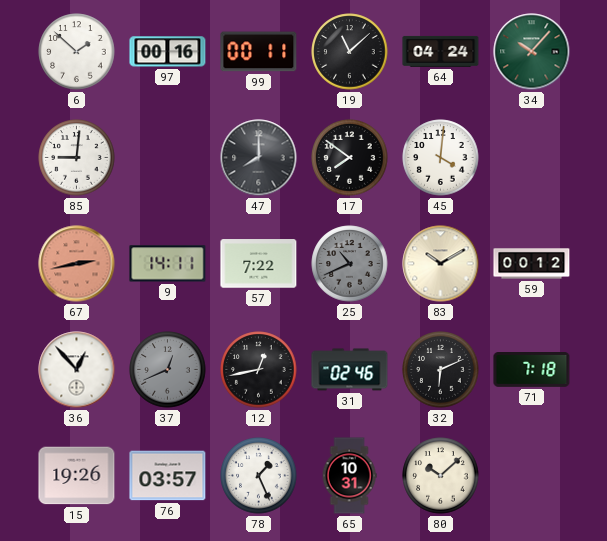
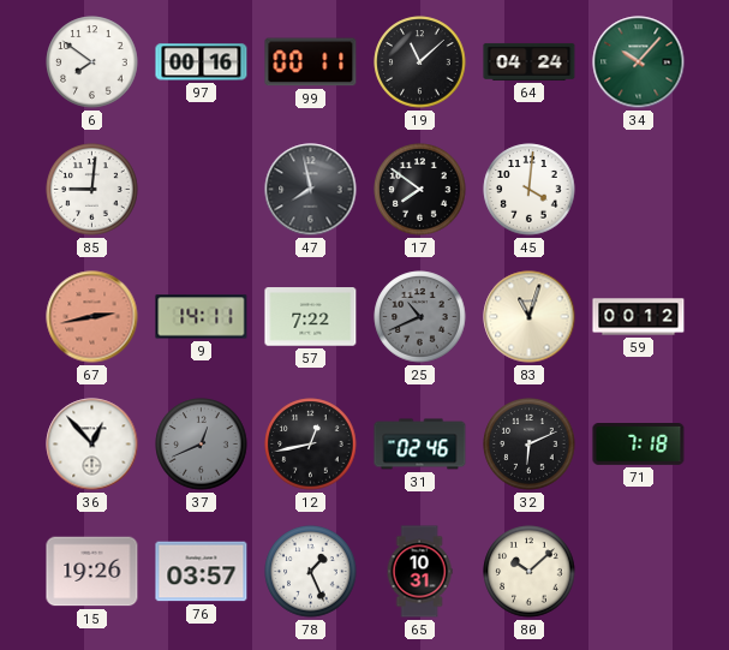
6: 1:52 -> 7:51 (92, 62)
47: 8:00 -> 7:58 (311, 190)
83: 10:10 -> 11:03 (530, 317)
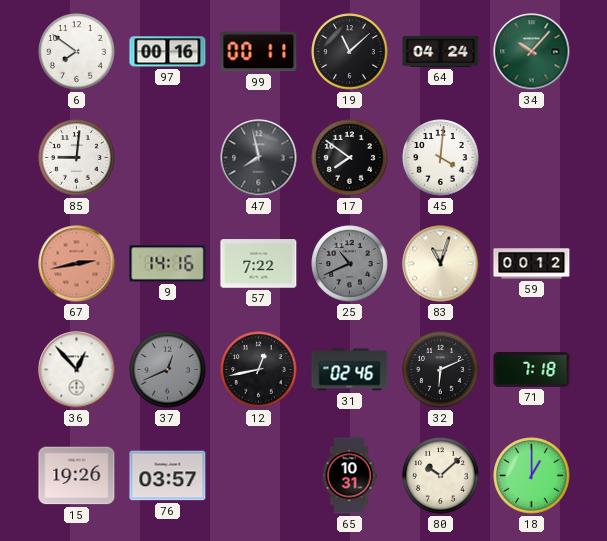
9: 14:11 -> 14:16 (168, 264)
78: 1:26 -> none (311, 572)
18: none -> 1:00 (532, 476)
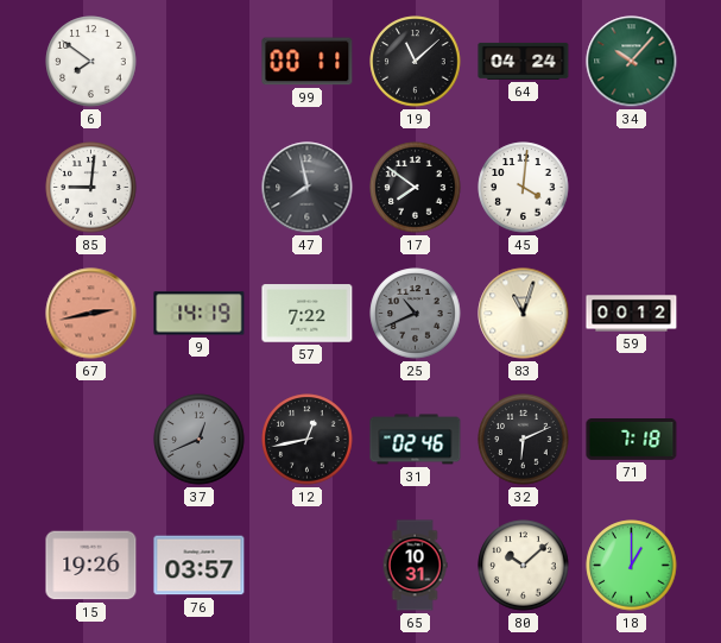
97: 00:16 -> none (168, 52)
9: 14:16 -> 14:19 (200, 314)
36: 12:53 -> none (77, 370)
